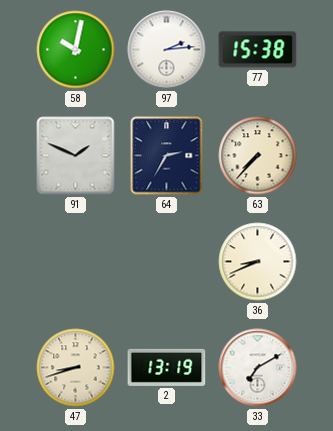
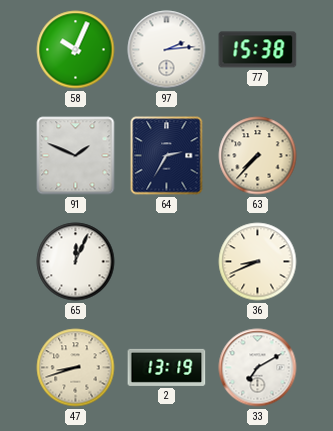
58: 10:02 -> 10:04 (76, 50)
65: none -> 12:04 (76, 262)
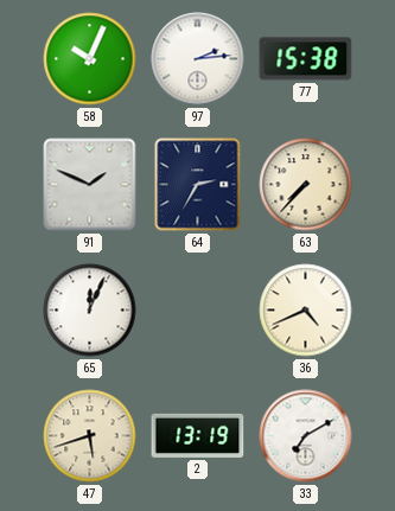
36: 8:41 -> 4:41 (306, 311)
47: 8:42 -> 5:42 (90, 436)
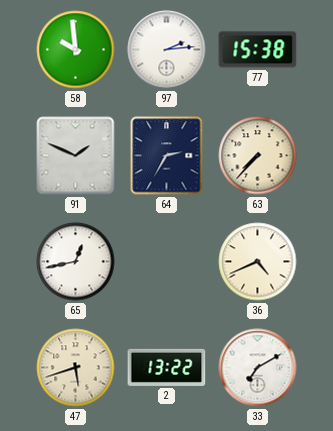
58: 10:04 -> 9:59 (76, 50)
65: 12:04 -> 12:43 (76, 262)
2: 13:19 -> 13:22 (167, 367)
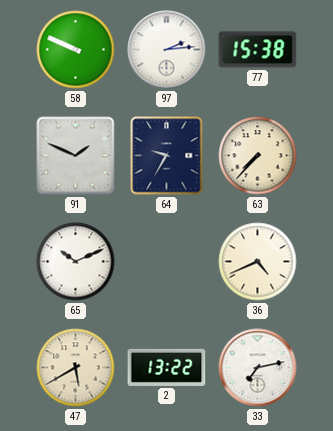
58: 9:59 -> 9:49 (76, 50)
64: 2:35 -> 9:35 (167, 156)
65: 12:43 -> 10:11 (76, 262)
47: 5:42 -> 5:40 (76, 368)
33: 7:10 -> 7:13 (258, 368)
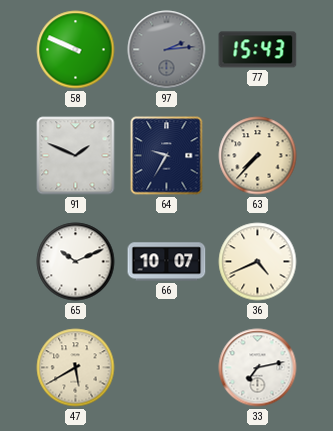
97 dial: white -> grey (167, 50)
77: 15:38 -> 15:43 (258, 50)
66: none -> 10:07 (167, 262)
2: 13:22 -> none (167, 367)
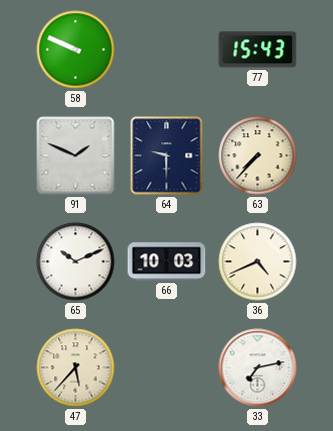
97: 2:14 -> none (167, 50)
64: 9:35 -> 9:30 (167, 156)
66: 10:07 -> 10:03 (167, 262)
47: 5:40 -> 5:37 (76, 368)
